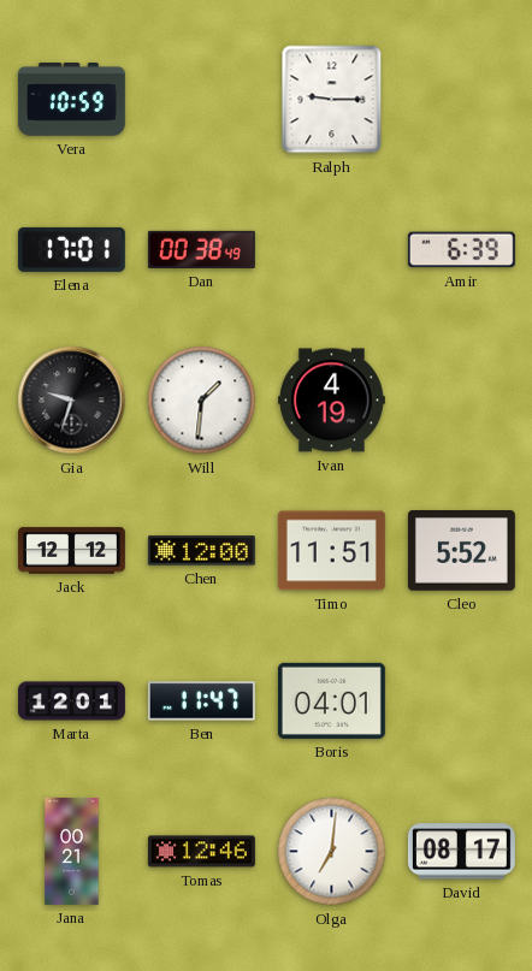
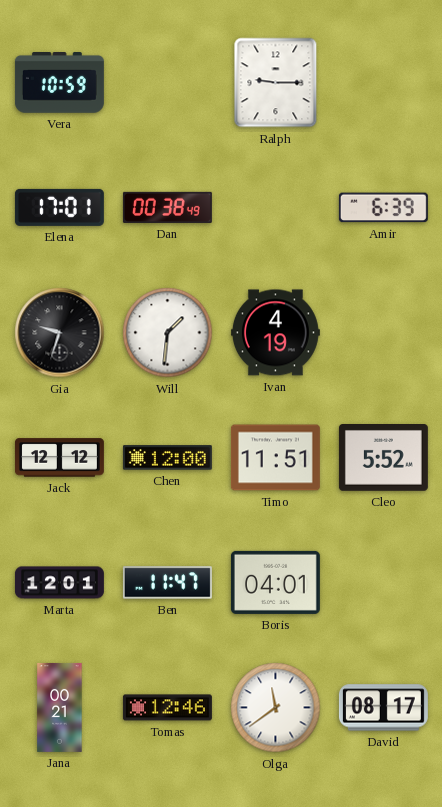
Olga: 7:01 -> 11:39 (276, 708)
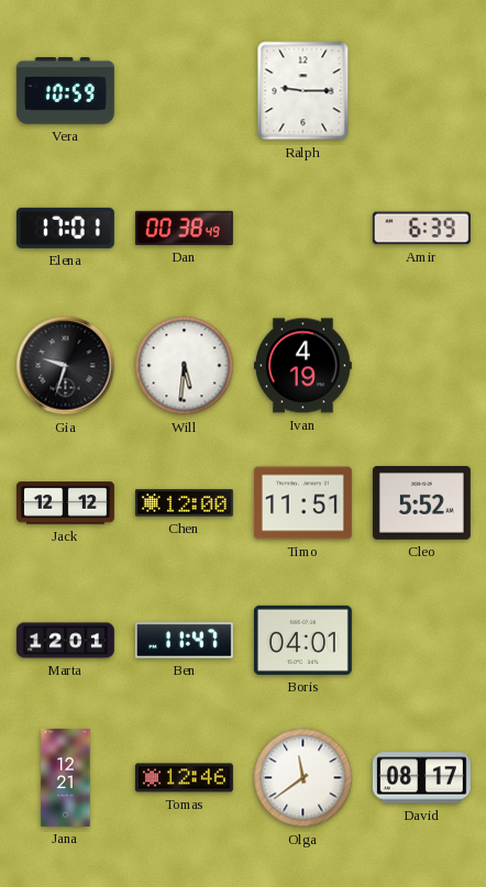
Will: 1:31 -> 5:31 (185, 366)
Jana: 00:21 -> 12:21 (66, 777)
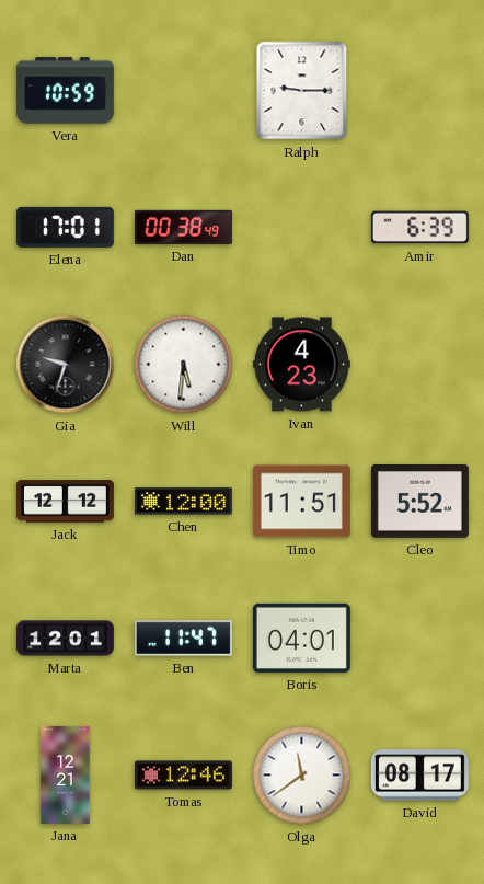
Ivan: 4:19 -> 4:23 (301, 365)
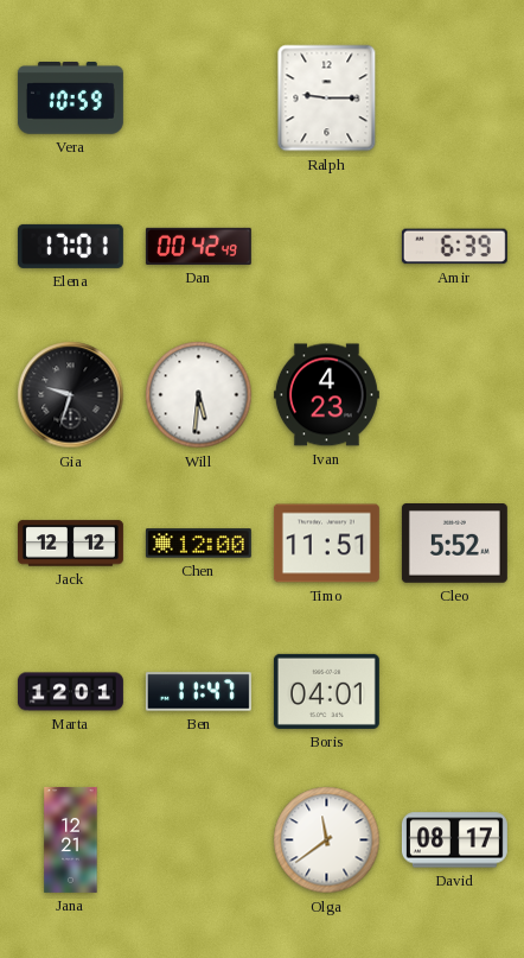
Dan: 00:38 -> 00:42 (198, 246)
Tomas: 12:46 -> none (183, 776)
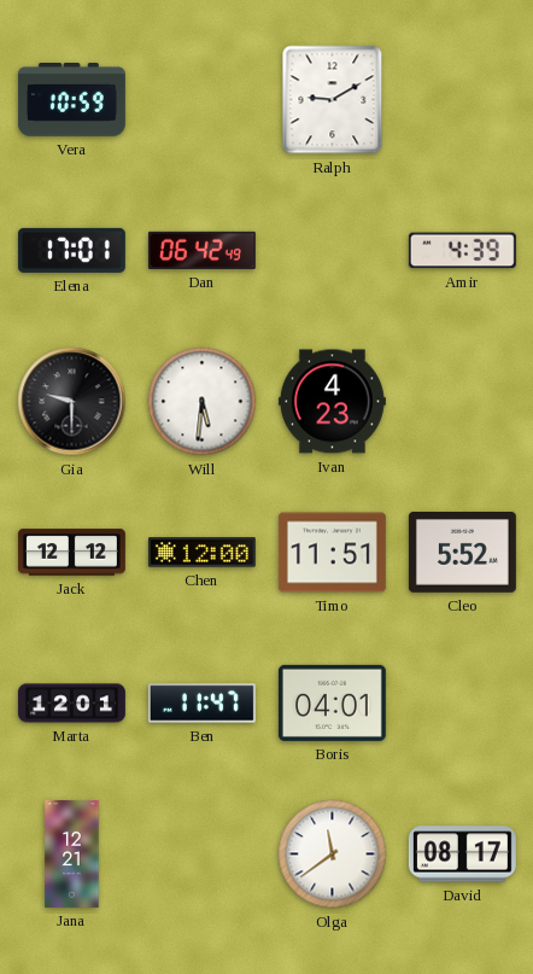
Ralph: 9:15 -> 9:10 (333, 100)
Dan: 00:42 -> 06:42 (201, 250)
Amir: 6:39 -> 4:39 (462, 251)
Gia: 9:33 -> 9:30 (72, 402)
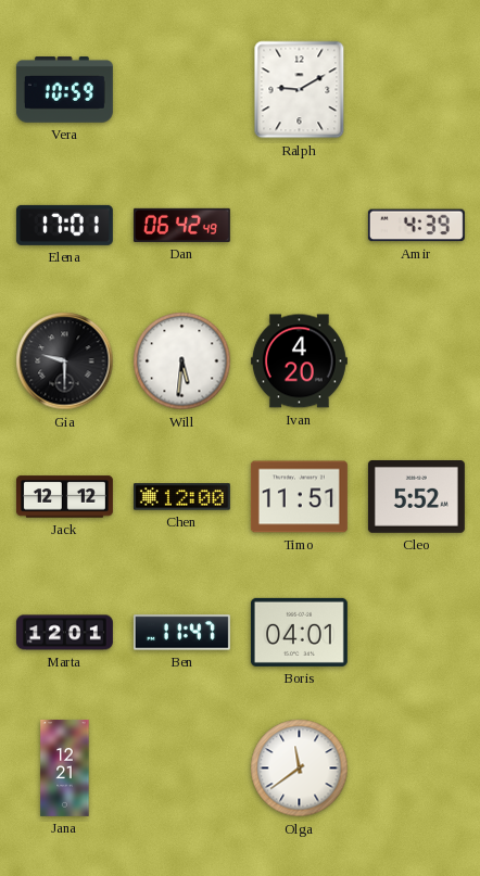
Ivan: 4:23 -> 4:20 (299, 361)
David: 08:17 -> none (462, 855)
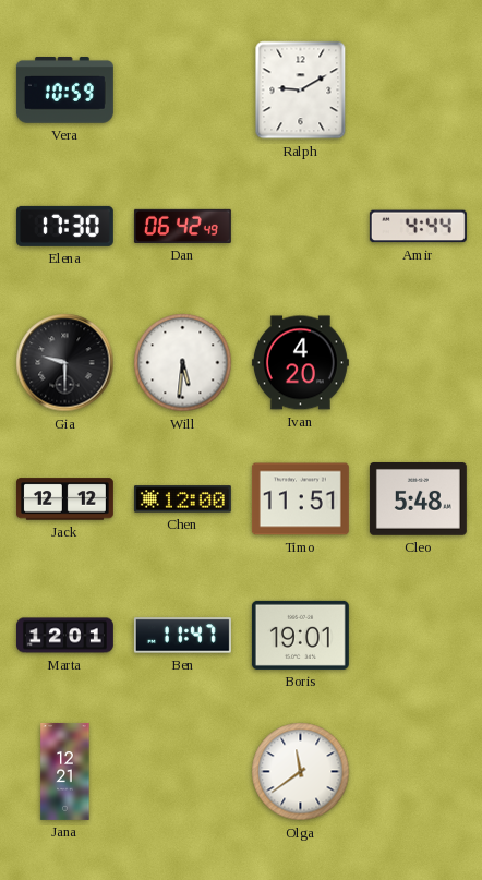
Elena: 17:01 -> 17:30 (64, 226)
Amir: 4:39 -> 4:44 (418, 227)
Cleo: 5:52 -> 5:48 (418, 499)
Boris: 04:01 -> 19:01 (300, 635)
